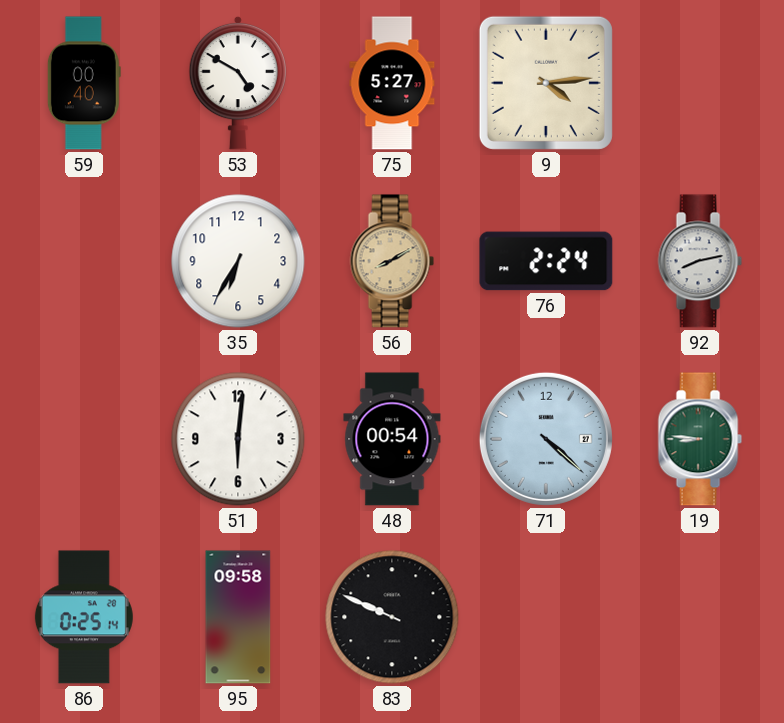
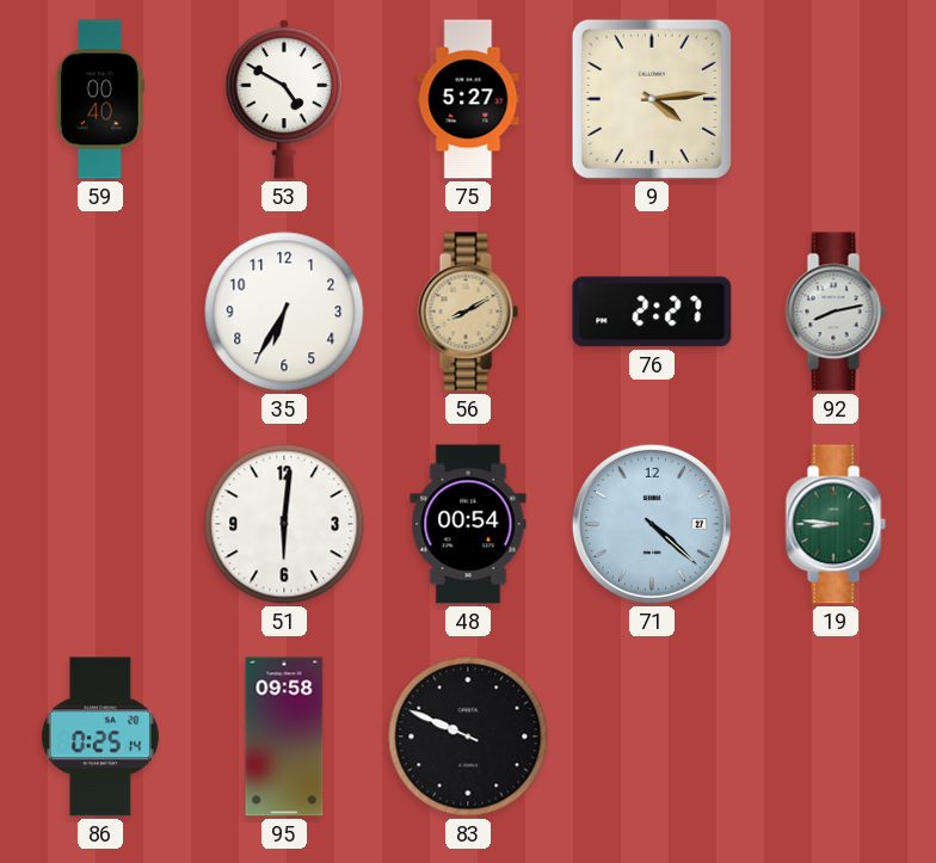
76: 2:24 -> 2:27 (652, 312)
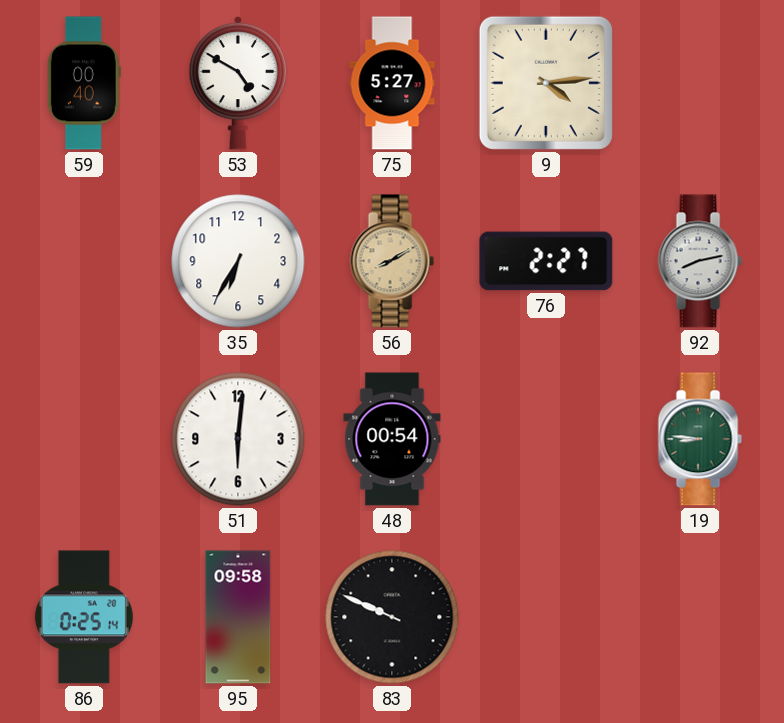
71: 4:22 -> none (652, 524)
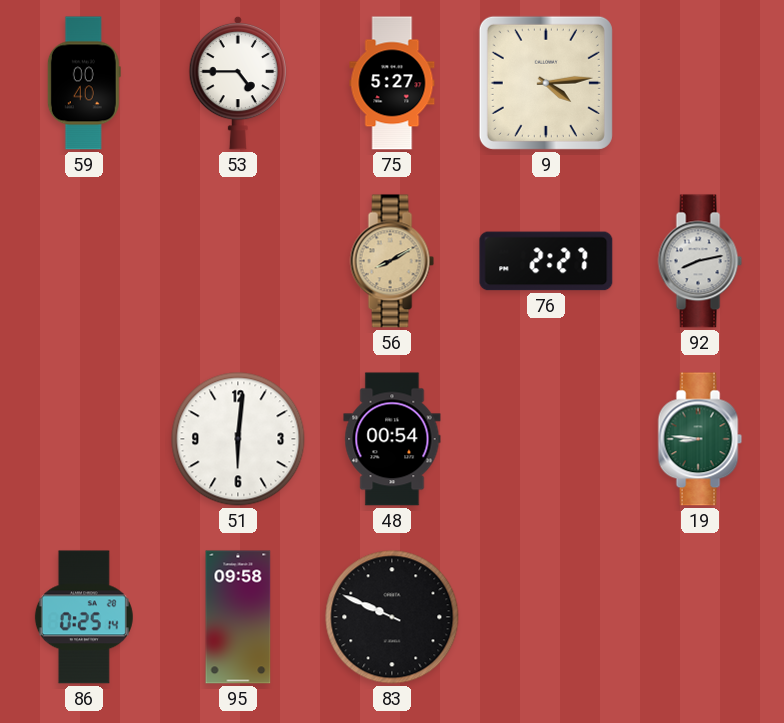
53: 4:50 -> 4:45 (237, 83)
35: 6:35 -> none (238, 261)
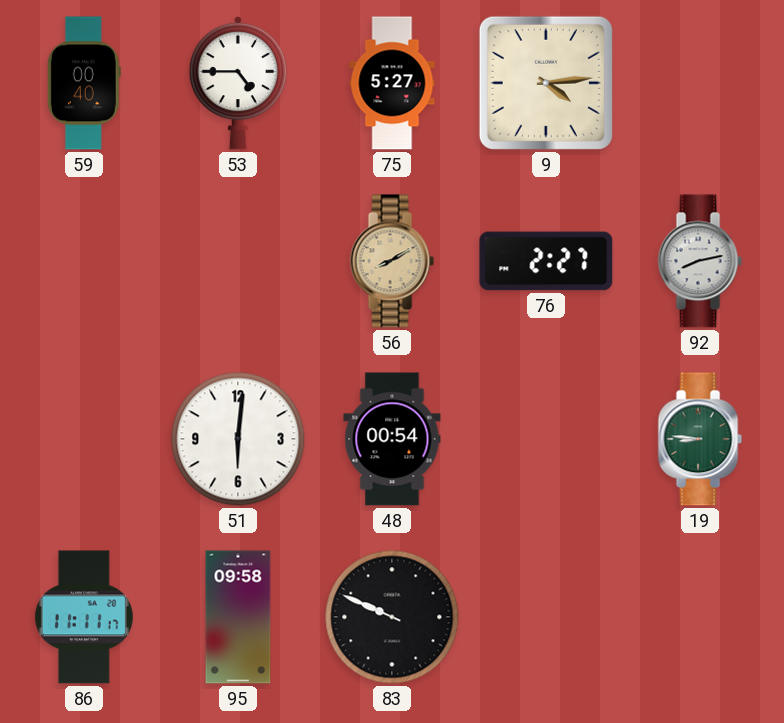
86: 0:25 -> 11:11 (84, 617)
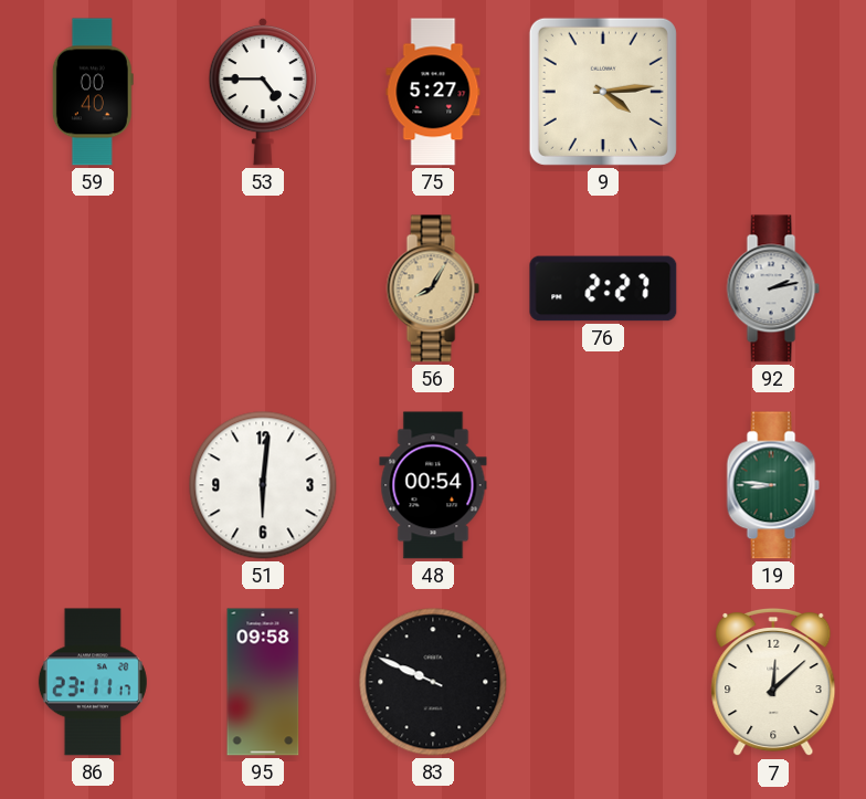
56: 8:10 -> 8:05 (433, 288)
92: 8:13 -> 2:13 (773, 288)
86: 11:11 -> 23:11 (93, 682)
7: none -> 12:08 (773, 682)
